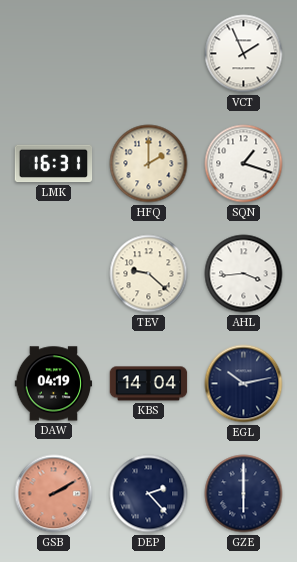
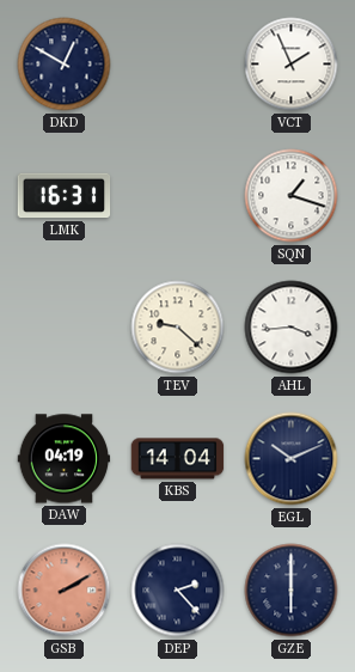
DKD: none -> 12:50 (65, 65)
HFQ: 2:00 -> none (149, 164)
EGL: 10:13 -> 10:11 (292, 459)
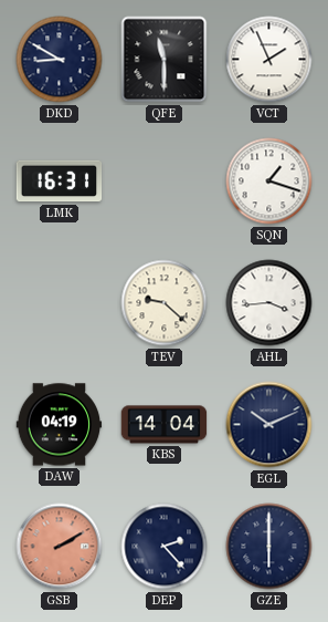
DKD: 12:50 -> 8:50 (60, 60)
QFE: none -> 11:30 (165, 60)
